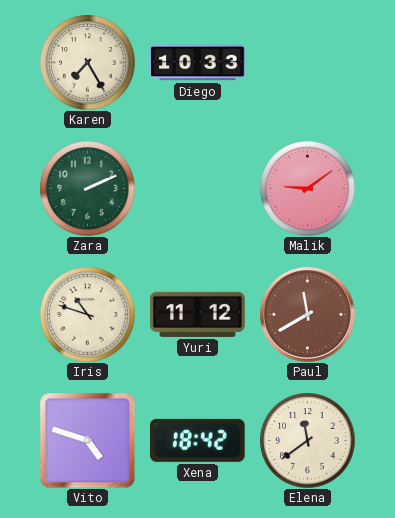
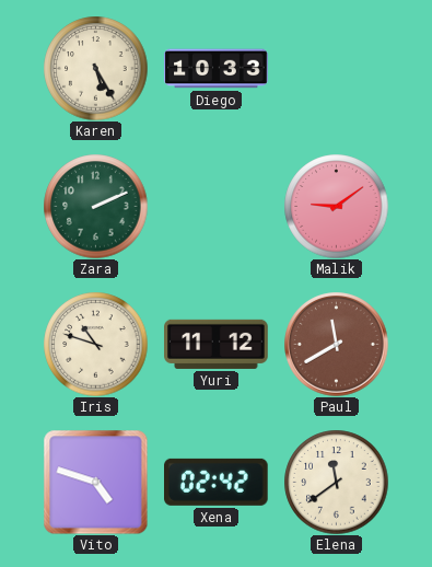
Karen: 7:25 -> 5:25 (95, 68)
Xena: 18:42 -> 02:42 (217, 482)
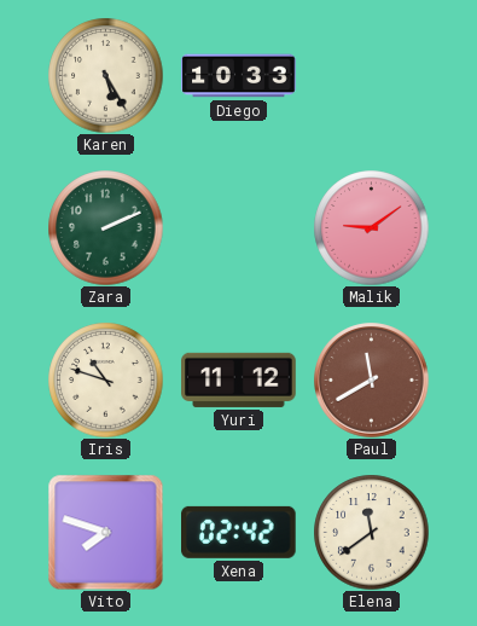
Vito: 4:48 -> 7:48 (105, 532)
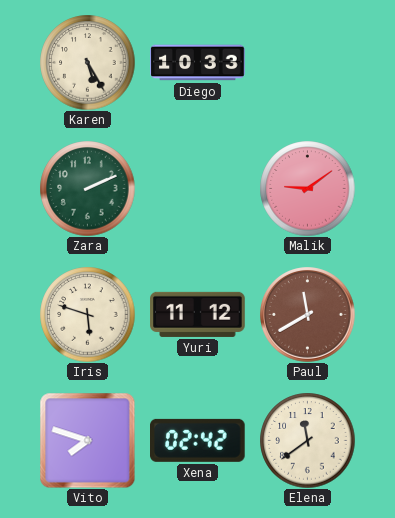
Iris: 10:48 -> 5:48 (87, 314)
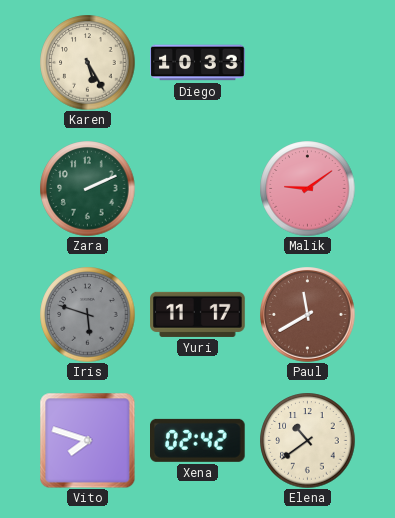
Iris dial: cream -> grey (87, 314)
Yuri: 11:12 -> 11:17 (198, 314)
Elena: 11:39 -> 10:39 (307, 440)
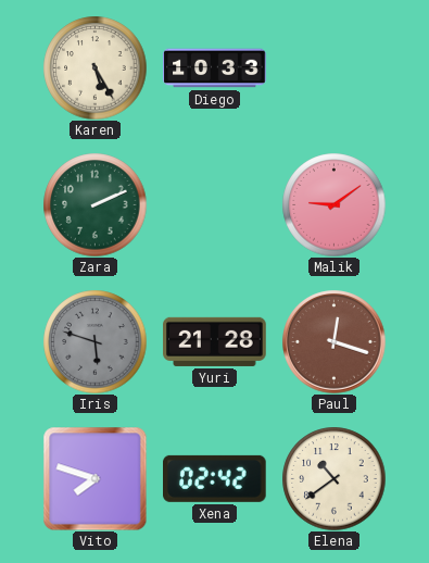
Yuri: 11:17 -> 21:28 (215, 341)
Paul: 11:40 -> 12:18 (335, 342)
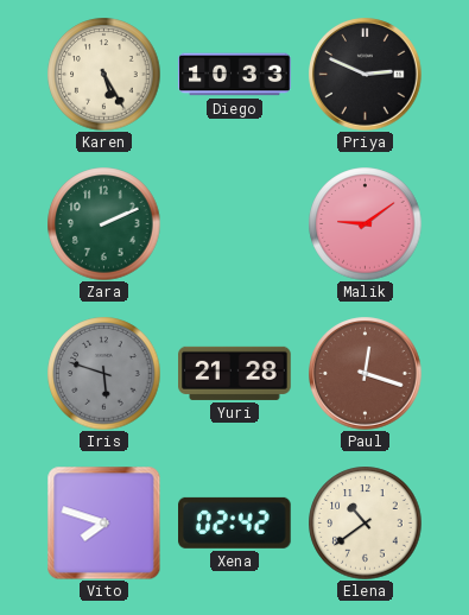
Priya: none -> 2:49 (366, 75)
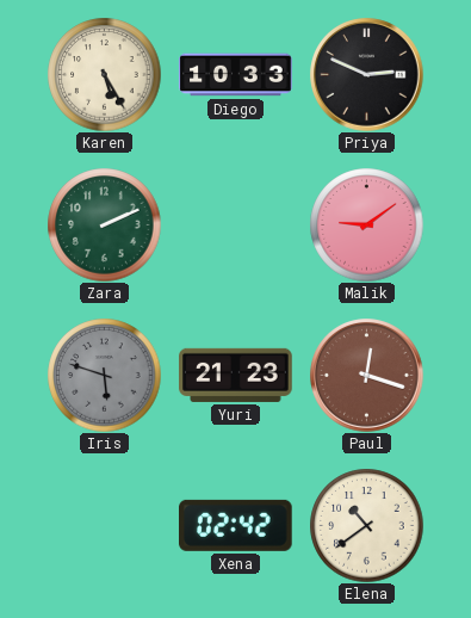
Yuri: 21:28 -> 21:23 (236, 375)
Vito: 7:48 -> none (103, 522)
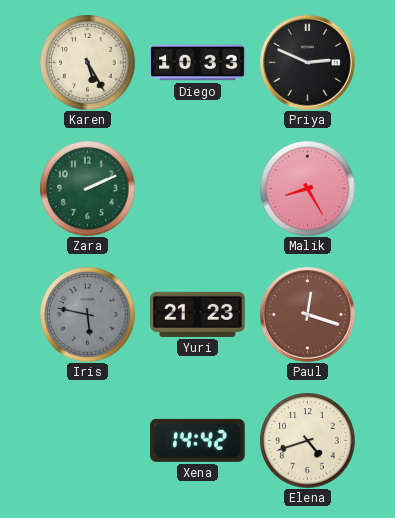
Malik: 9:09 -> 8:25 (307, 188)
Iris: 5:48 -> 5:47 (87, 314)
Xena: 02:42 -> 14:42 (198, 440)
Elena: 10:39 -> 4:42 (307, 440)
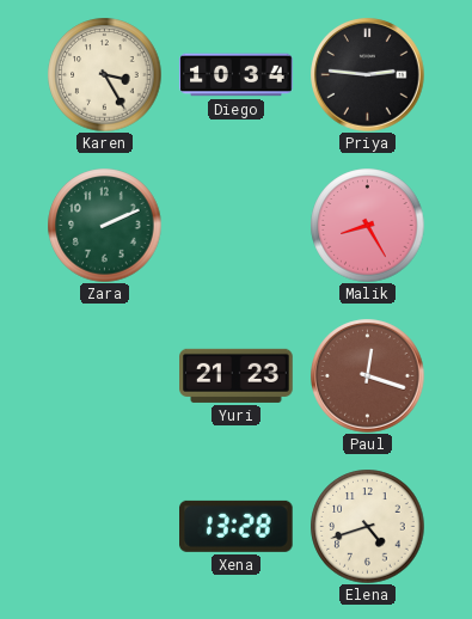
Karen: 5:25 -> 3:25 (104, 74)
Diego: 10:33 -> 10:34 (237, 75)
Priya: 2:49 -> 2:46 (368, 75)
Iris: 5:47 -> none (87, 314)
Xena: 14:42 -> 13:28 (237, 526)
